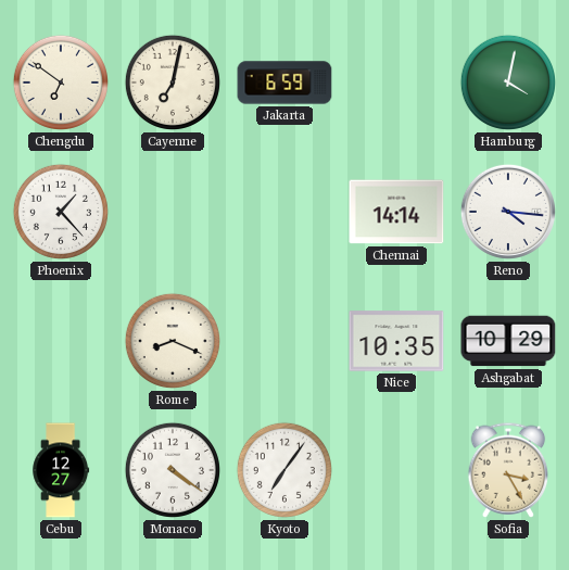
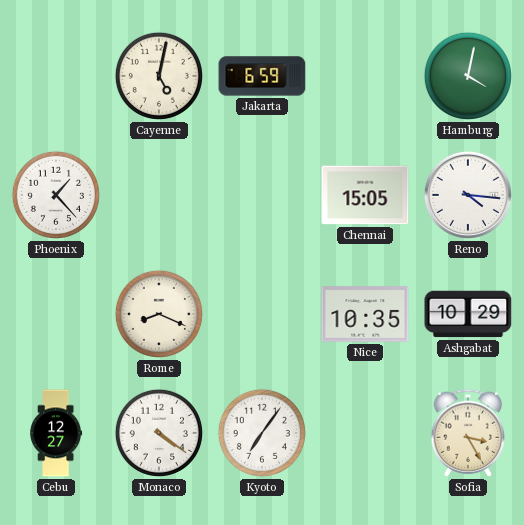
Chengdu: 6:51 -> none (61, 83)
Cayenne: 7:02 -> 5:02 (159, 76)
Chennai: 14:14 -> 15:05 (365, 195)
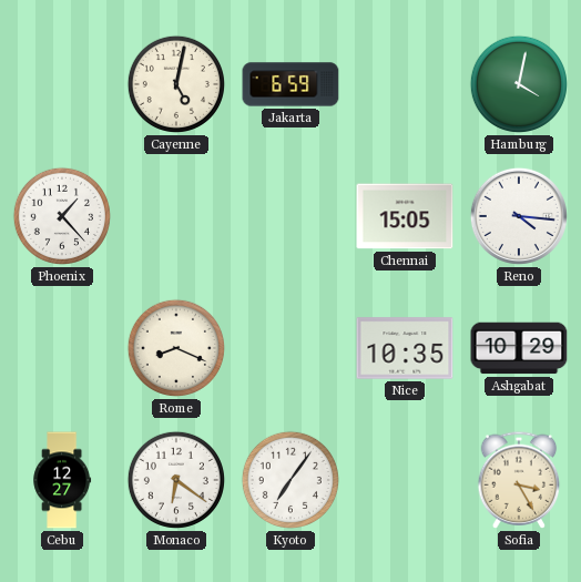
Monaco: 4:21 -> 6:21 (176, 480)
